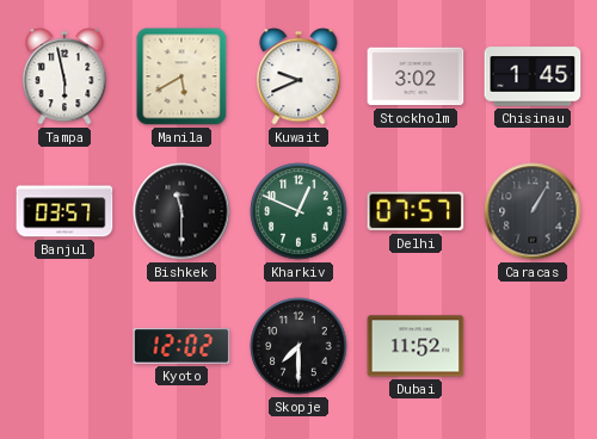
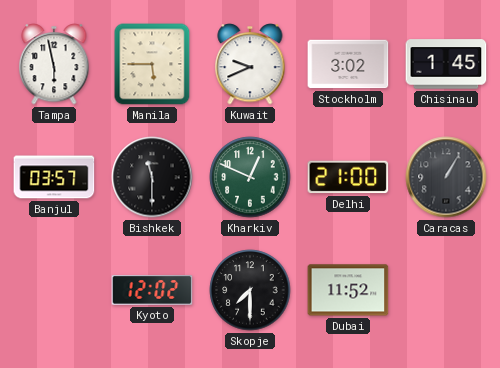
Manila: 5:40 -> 5:45 (152, 64)
Delhi: 07:57 -> 21:00 (348, 177)
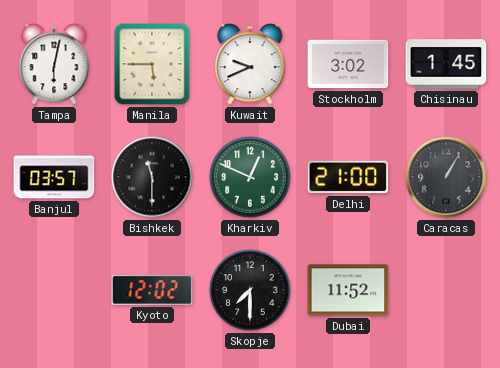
Tampa: 5:58 -> 6:02 (54, 64)
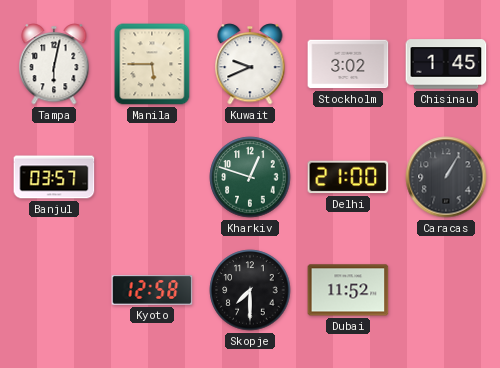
Bishkek: 11:30 -> none (152, 177)
Kharkiv: 12:49 -> 12:48 (250, 177)
Kyoto: 12:02 -> 12:58 (152, 290)
